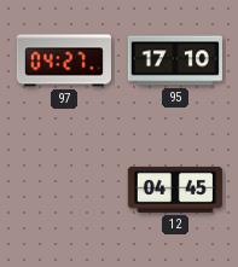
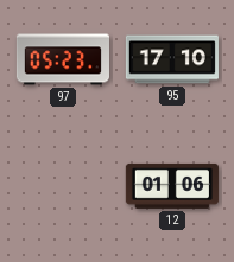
97: 04:27 -> 05:23 (62, 59)
12: 04:45 -> 01:06 (172, 186)
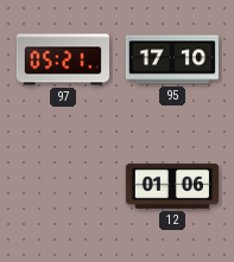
97: 05:23 -> 05:21 (62, 59)
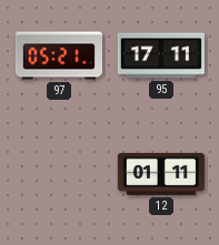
95: 17:10 -> 17:11 (161, 55)
12: 01:06 -> 01:11 (161, 174)
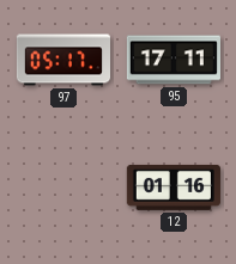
97: 05:21 -> 05:17 (62, 60)
12: 01:11 -> 01:16 (174, 188)
